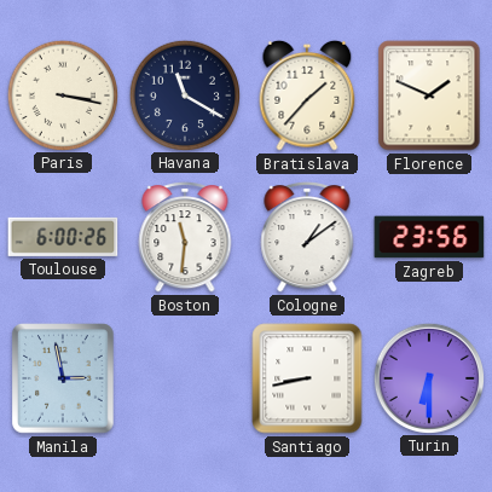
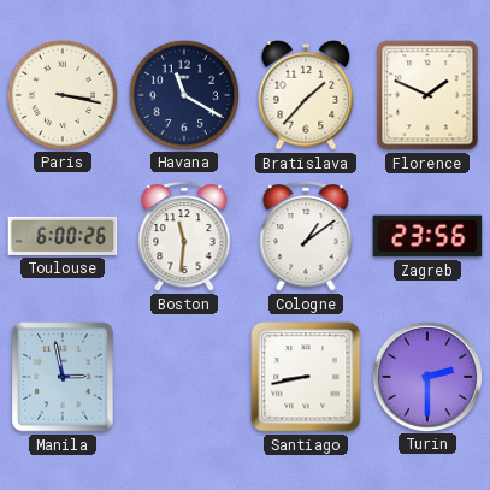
Turin: 6:30 -> 2:30 (426, 376)
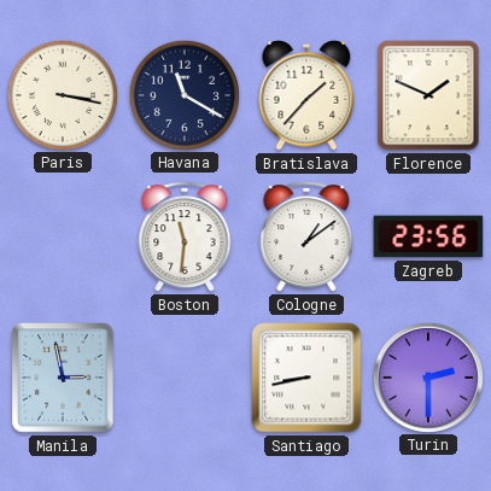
Toulouse: 6:00 -> none (63, 236)
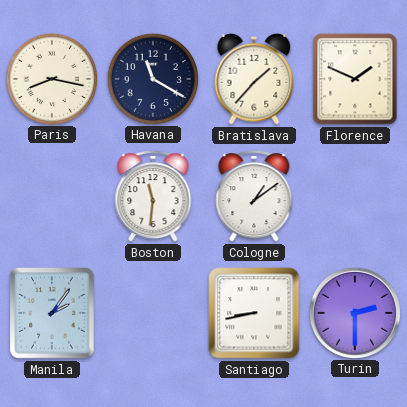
Paris: 3:17 -> 8:17 (51, 78)
Zagreb: 23:56 -> none (428, 236)
Manila: 2:58 -> 2:06 (52, 313)
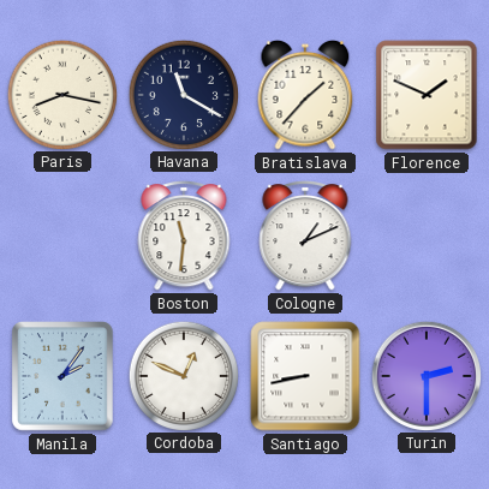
Cologne: 1:09 -> 1:11 (305, 237)
Cordoba: none -> 12:49 (183, 375)
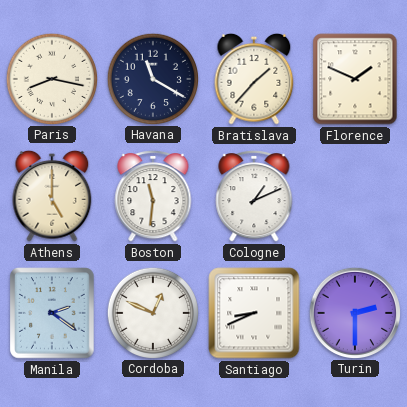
Athens: none -> 5:00 (52, 196)
Manila: 2:06 -> 2:21 (52, 313)
Santiago: 8:43 -> 8:41 (254, 313)
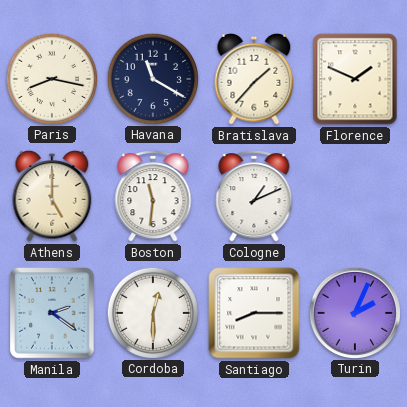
Cordoba: 12:49 -> 12:30 (152, 312)
Santiago: 8:41 -> 8:15 (254, 313)
Turin: 2:30 -> 2:04 (354, 312)
